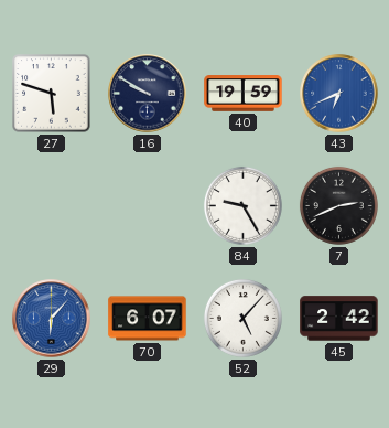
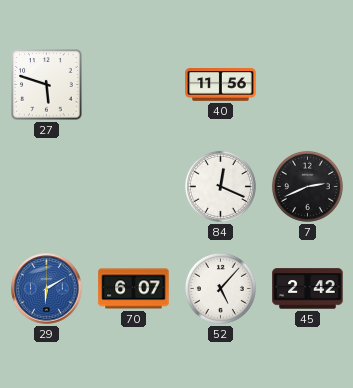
16: 9:50 -> none (148, 94)
40: 19:59 -> 11:56 (221, 85)
43: 6:41 -> none (339, 94)
84: 9:25 -> 12:19 (220, 186)
29: 6:07 -> 6:10 (47, 289)
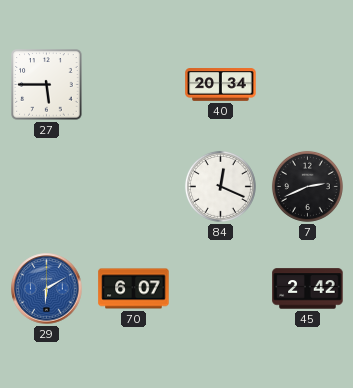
27: 5:48 -> 5:45 (47, 85)
40: 11:56 -> 20:34 (221, 85)
52: 5:07 -> none (220, 288)
